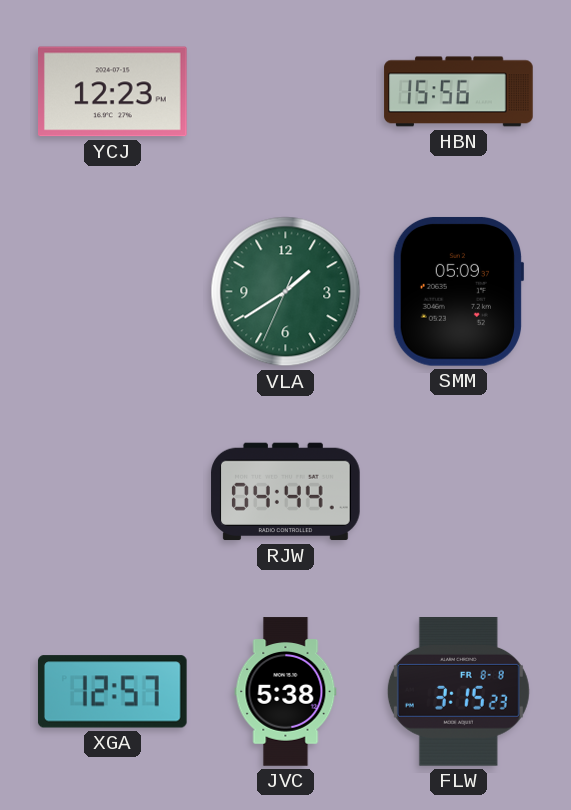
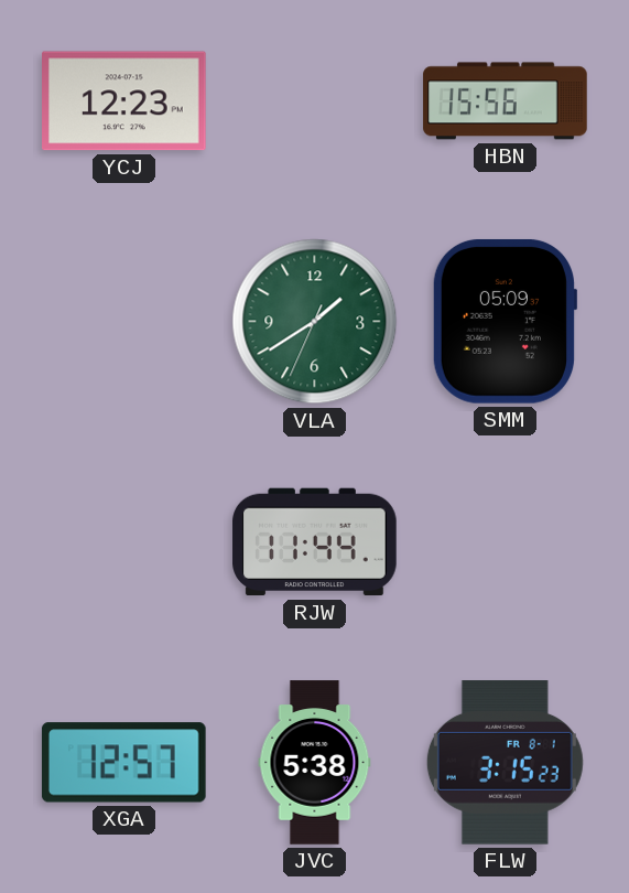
RJW: 04:44 -> 11:44 (315, 542)
FLW date: FR 8-8 -> FR 8-1 (505, 763)
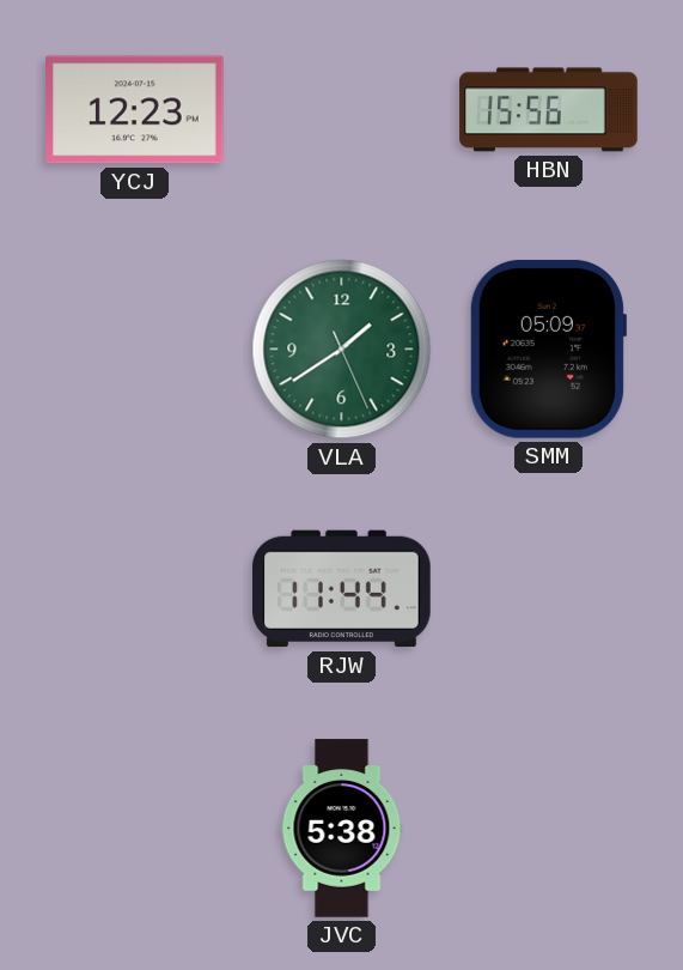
VLA: 1:39:34 -> 1:39:26 (342, 350)
XGA: 12:57 -> none (123, 763)
FLW: 3:15 -> none (505, 763)
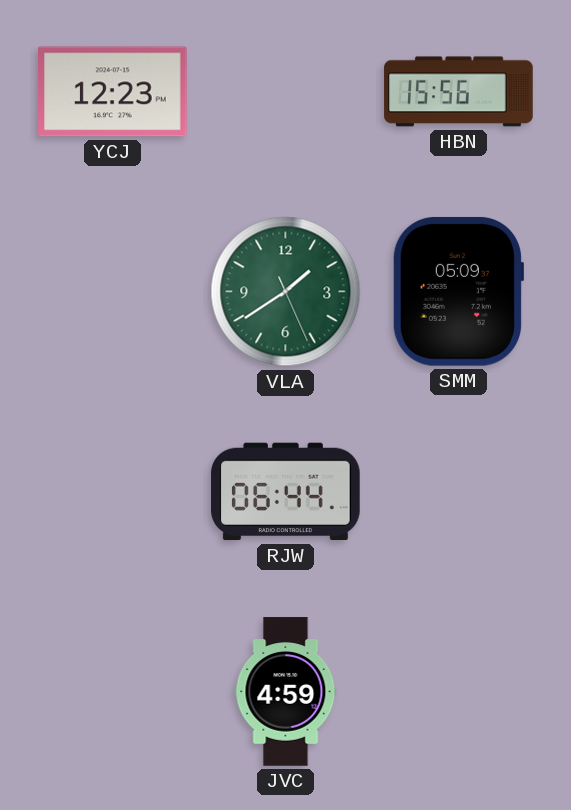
RJW: 11:44 -> 06:44 (286, 492)
JVC: 5:38 -> 4:59 (286, 692)
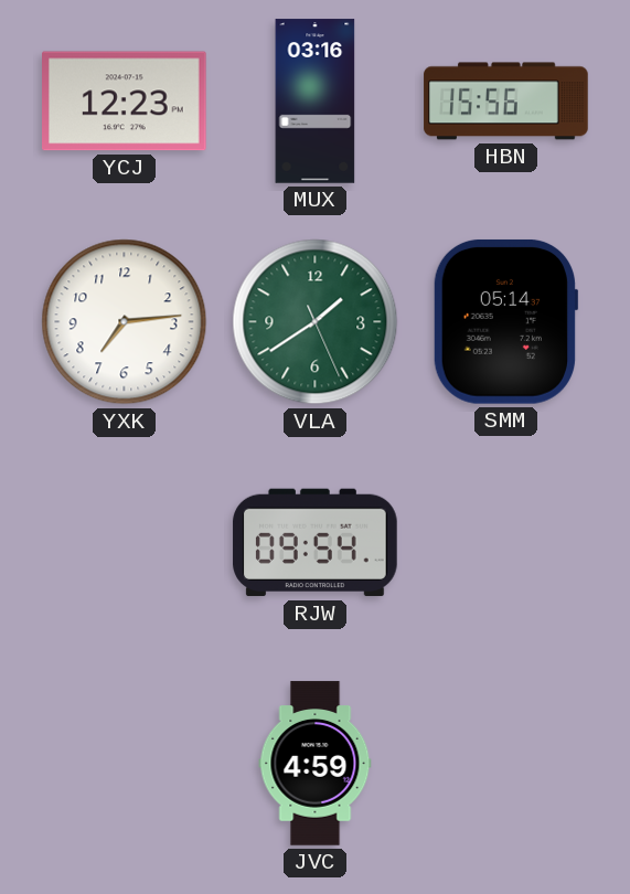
MUX: none -> 03:16 (316, 102)
YXK: none -> 7:14 (125, 322)
SMM: 05:09 -> 05:14 (504, 321)
RJW: 06:44 -> 09:54 (316, 543)
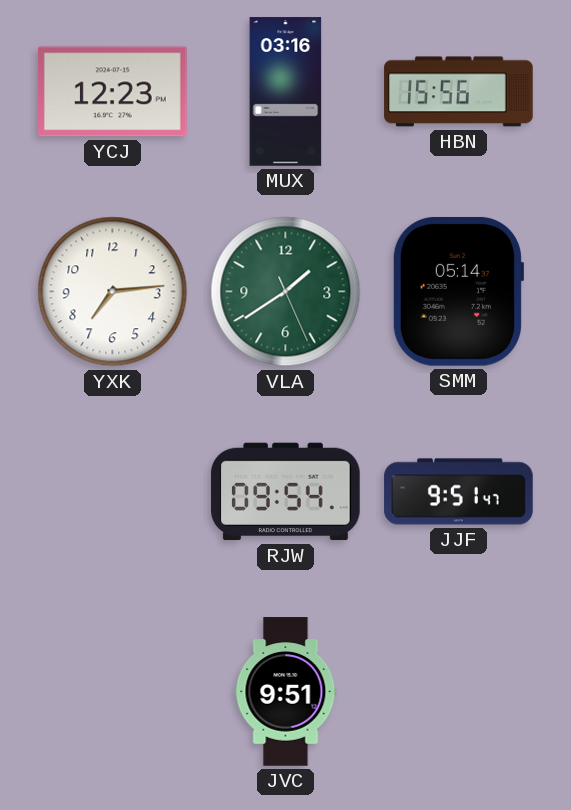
JJF: none -> 9:51 (459, 492)
JVC: 4:59 -> 9:51 (286, 692)
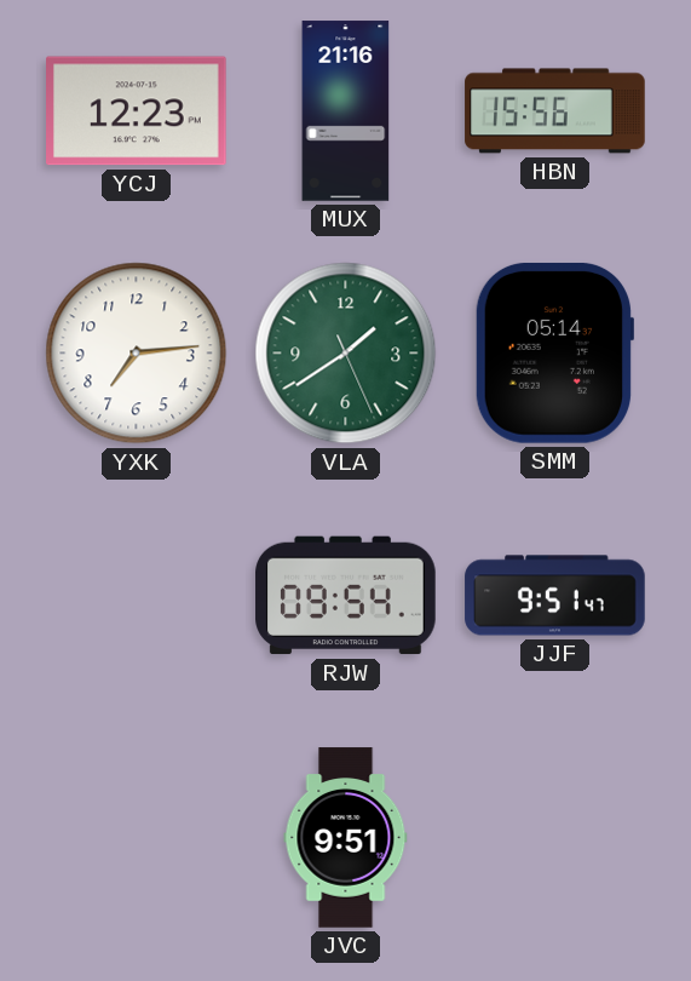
MUX: 03:16 -> 21:16 (346, 111)
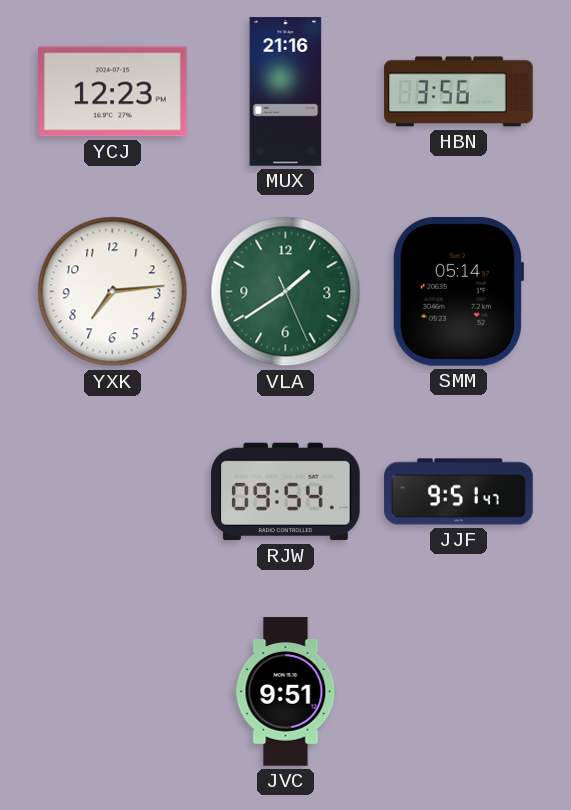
HBN: 15:56 -> 3:56 (459, 92)
